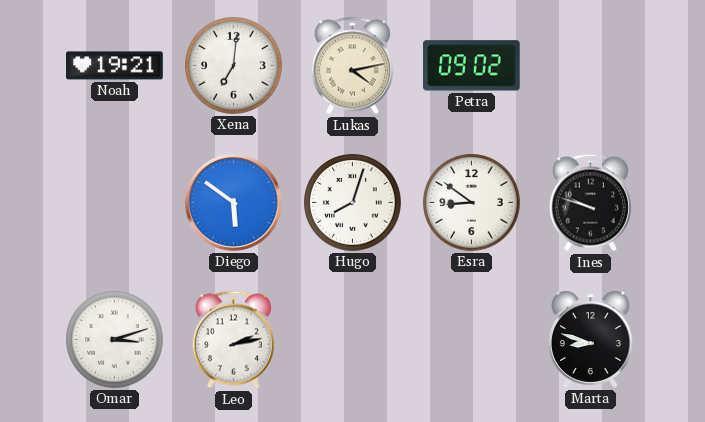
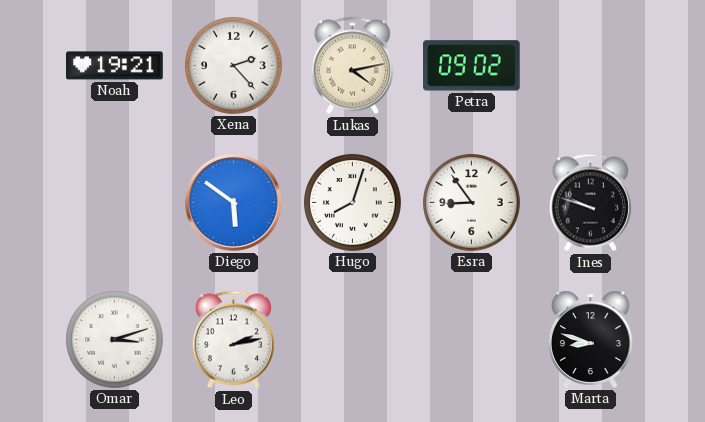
Xena: 7:01 -> 2:23 (234, 66)
Esra: 8:51 -> 8:54 (472, 203)
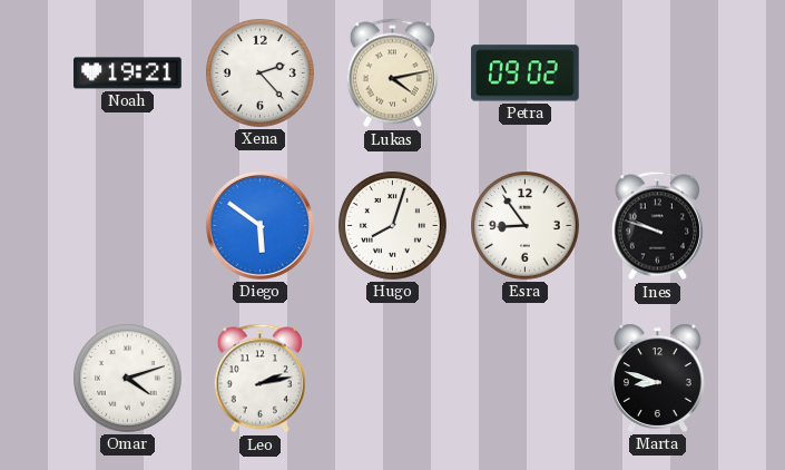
Omar: 3:12 -> 4:12 (128, 379)
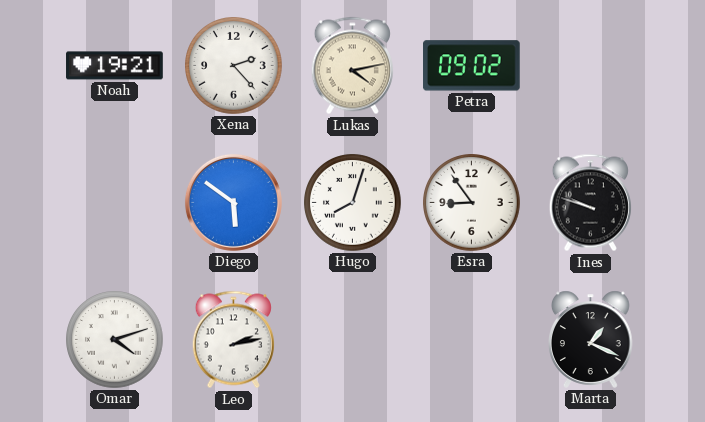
Marta: 8:48 -> 1:19 (591, 339)
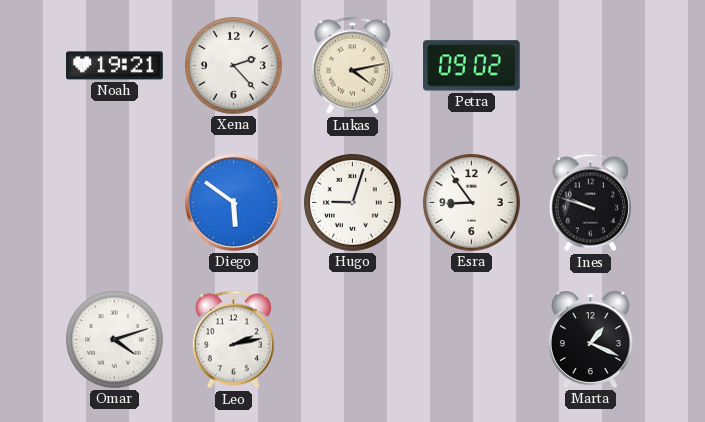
Hugo: 8:03 -> 9:03 (353, 203)
